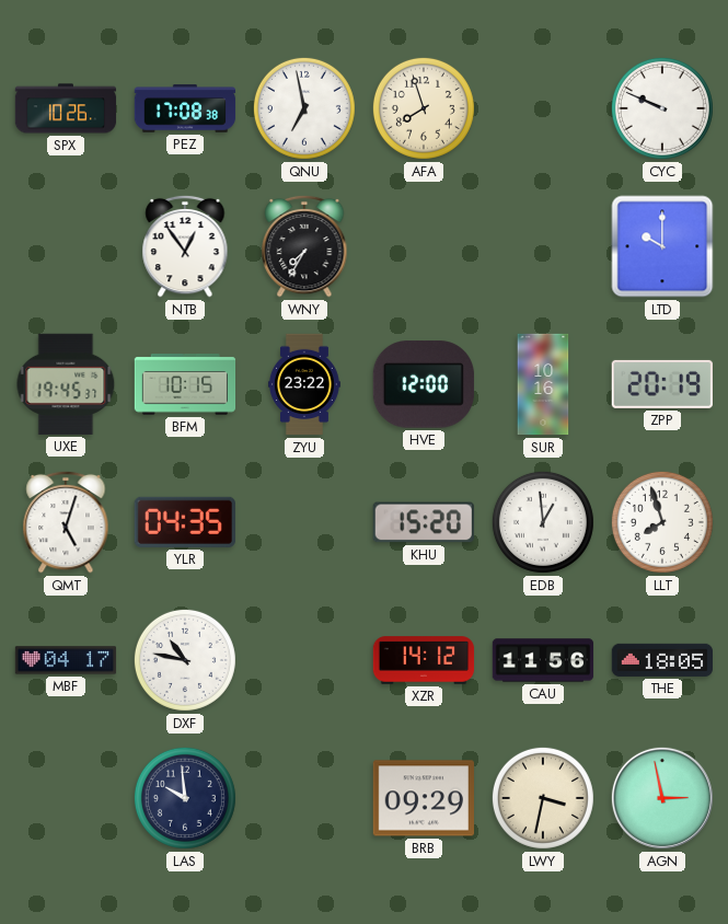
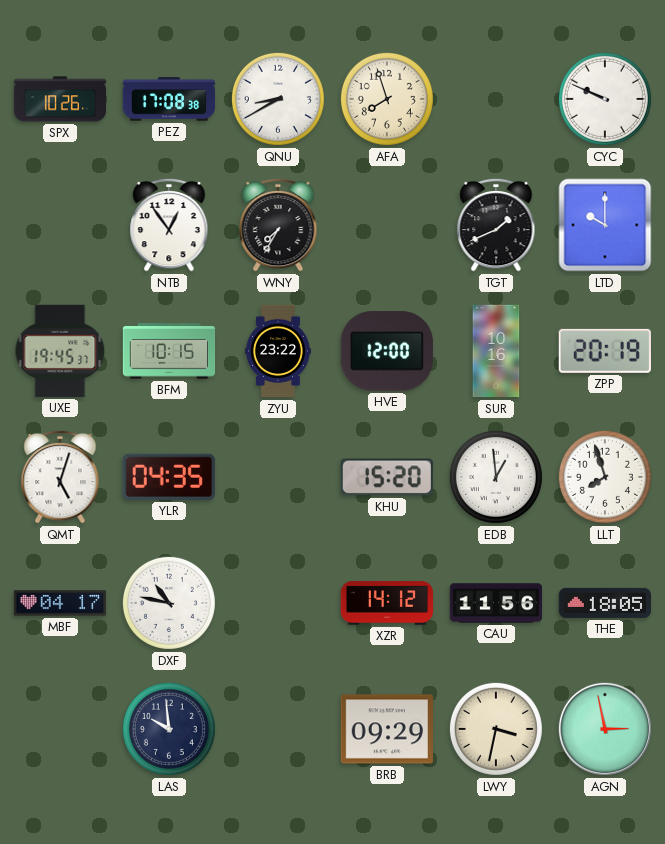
QNU: 6:58 -> 8:40 (278, 99)
TGT: none -> 1:41 (496, 225)
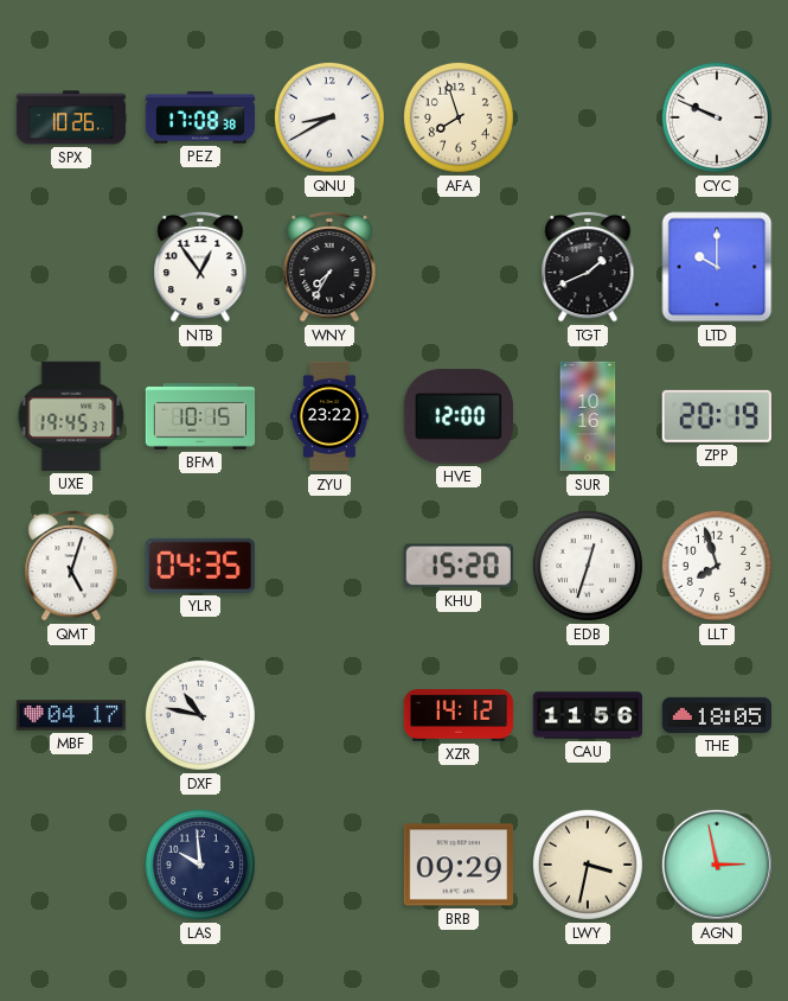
EDB: 12:59 -> 12:33 (588, 566)
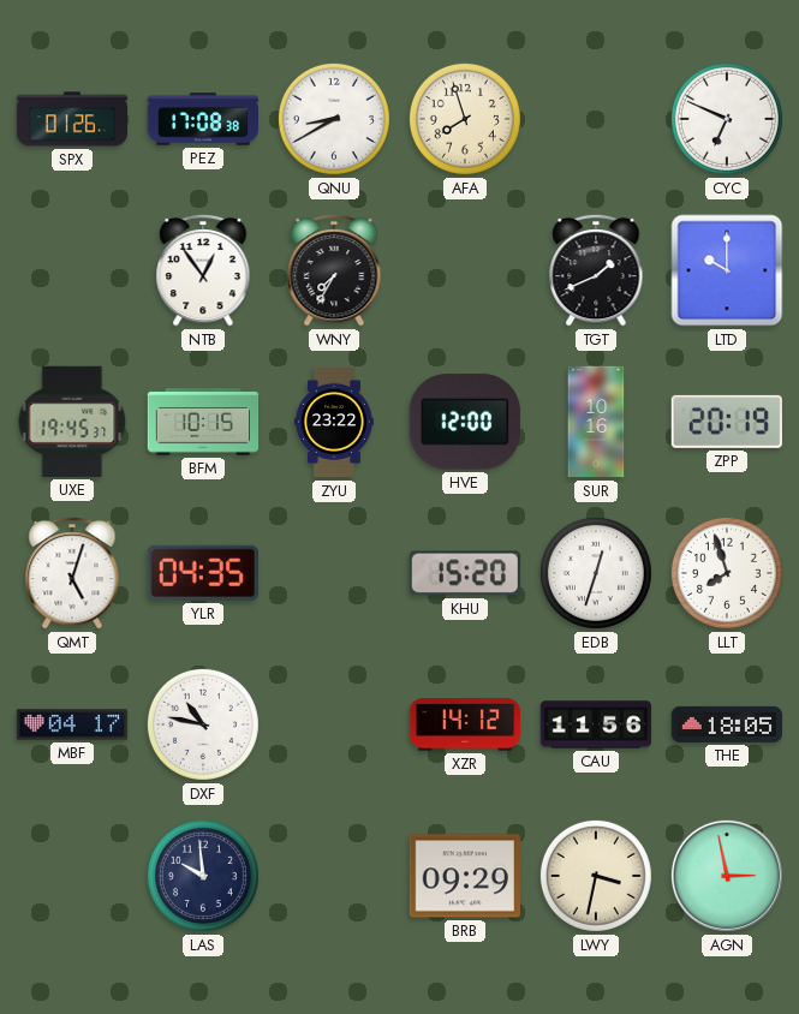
SPX: 10:26 -> 01:26 (72, 119)
CYC: 9:49 -> 6:49 (727, 119)
